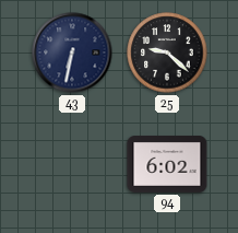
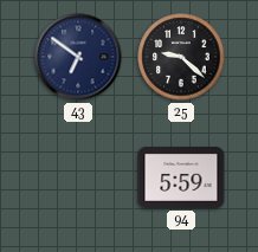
43: 6:32 -> 6:51 (78, 57)
94: 6:02 -> 5:59 (181, 179)
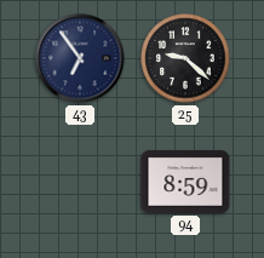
43: 6:51 -> 6:54 (80, 58)
94: 5:59 -> 8:59 (185, 183)
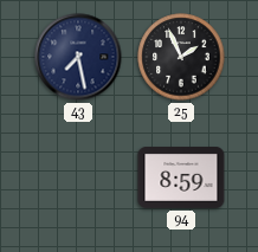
43: 6:54 -> 7:28 (78, 57)
25: 9:22 -> 1:56 (181, 57)
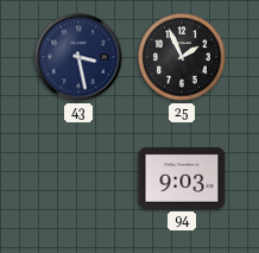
43: 7:28 -> 3:28 (78, 57)
94: 8:59 -> 9:03 (182, 179)
